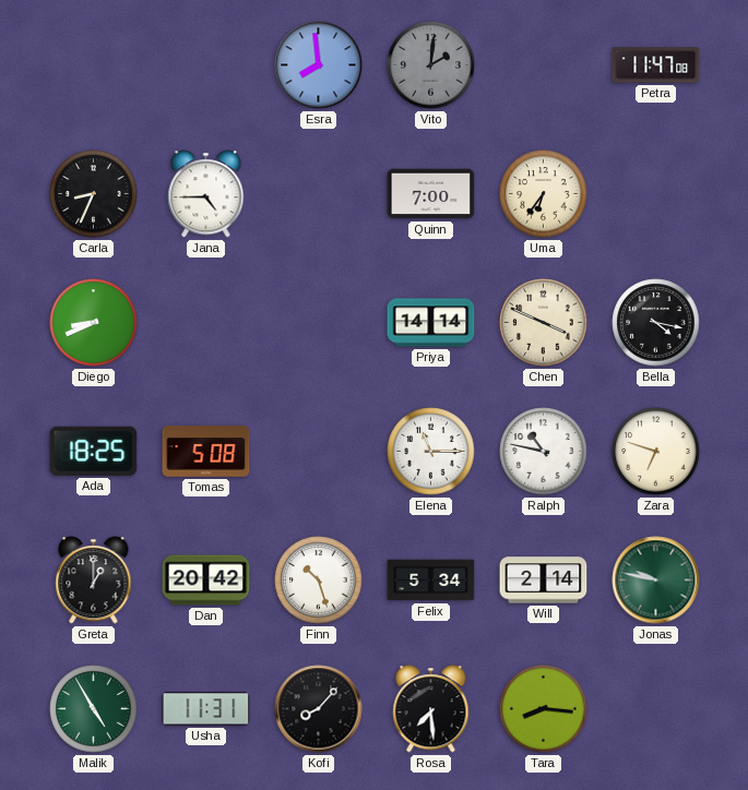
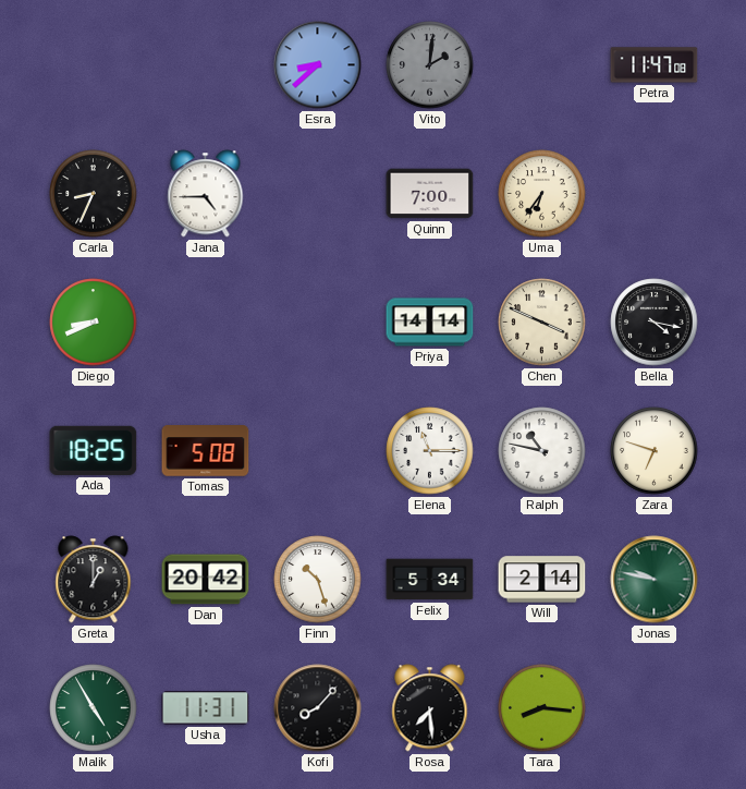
Esra: 7:59 -> 8:38 (318, 65)
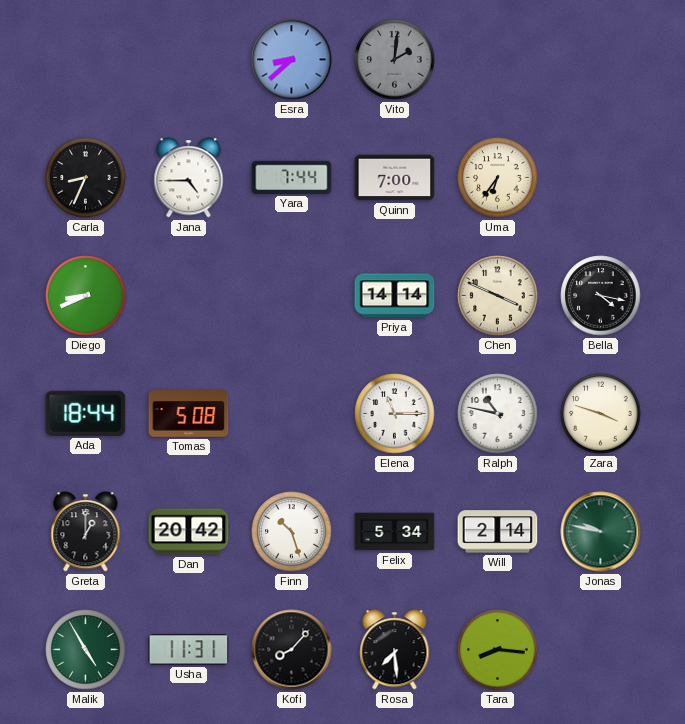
Petra: 11:47 -> none (655, 65)
Yara: none -> 7:44 (292, 177)
Ada: 18:25 -> 18:44 (86, 413)
Zara: 6:48 -> 3:48 (601, 414)
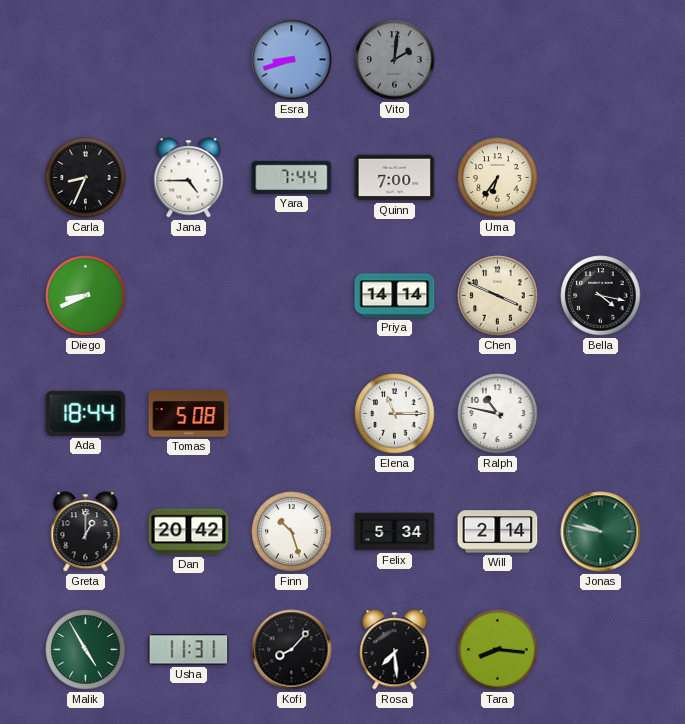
Esra: 8:38 -> 8:42 (292, 60)
Zara: 3:48 -> none (601, 414)
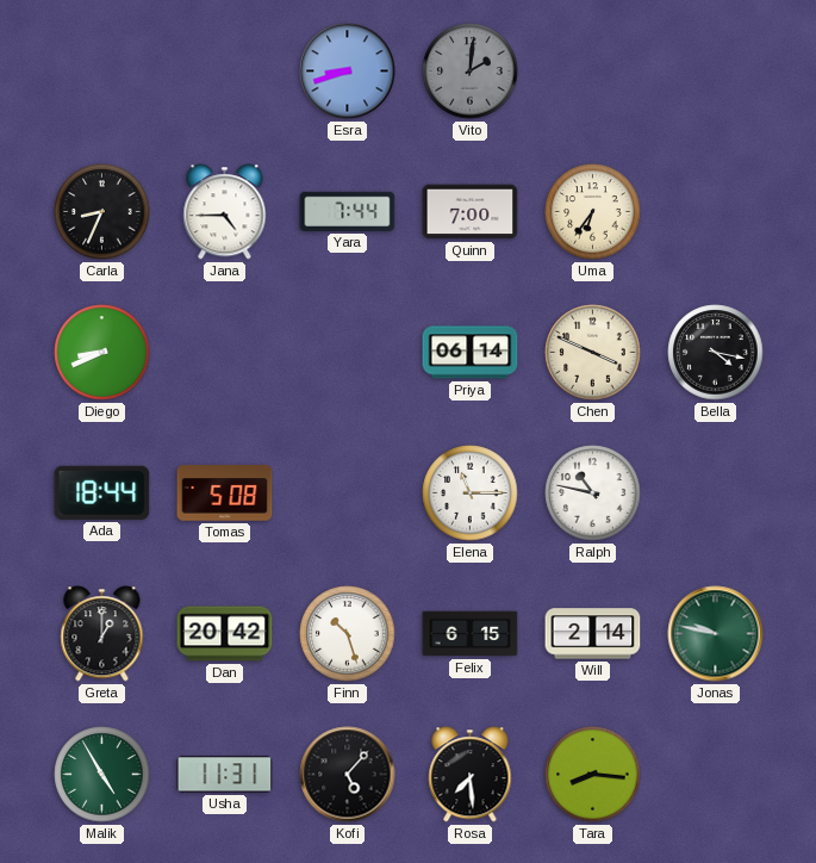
Priya: 14:14 -> 06:14 (471, 353)
Felix: 5:34 -> 6:15 (471, 634)
Kofi: 8:07 -> 5:07 (348, 775)
